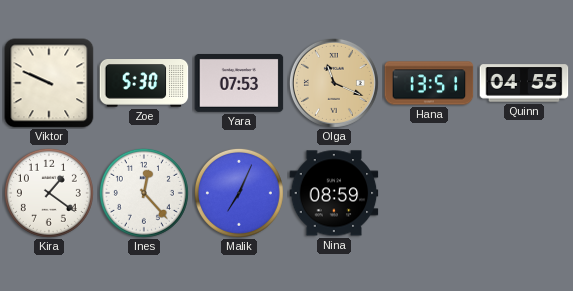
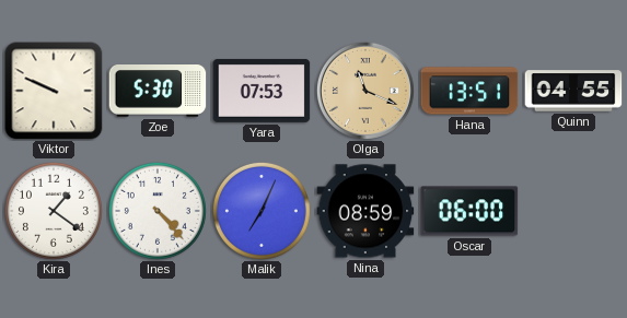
Ines: 12:23 -> 4:23 (158, 211)
Oscar: none -> 06:00 (469, 211)
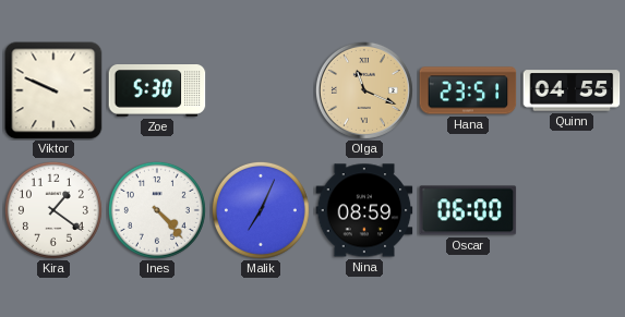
Yara: 07:53 -> none (262, 91)
Hana: 13:51 -> 23:51 (468, 90)
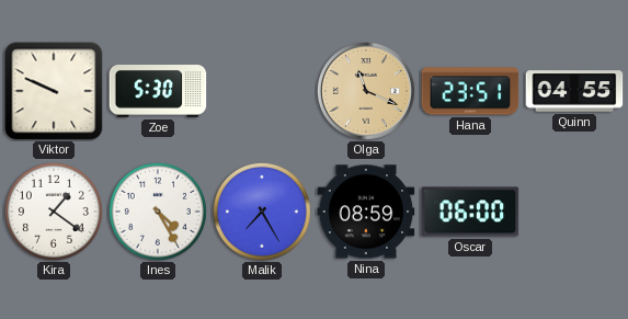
Ines: 4:23 -> 4:25 (158, 212)
Malik: 7:04 -> 7:25 (262, 212)
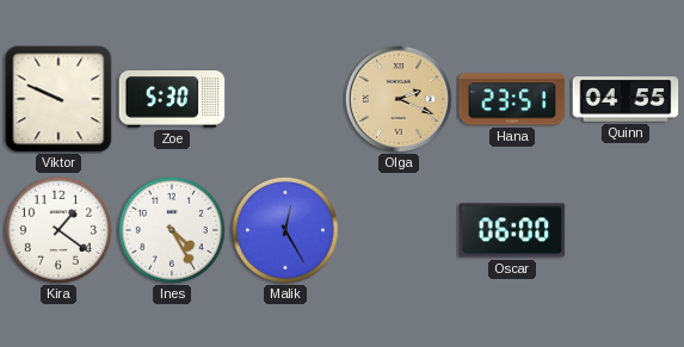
Olga: 11:19 -> 2:19 (399, 99)
Malik: 7:25 -> 12:25 (285, 230)
Nina: 08:59 -> none (366, 212)
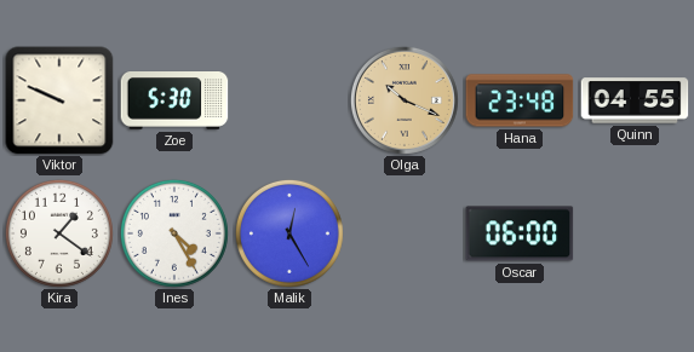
Olga: 2:19 -> 10:19 (405, 100)
Hana: 23:51 -> 23:48 (520, 100)
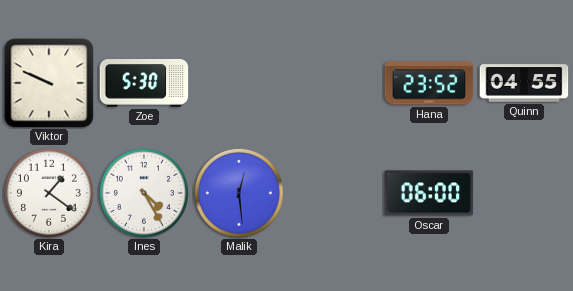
Olga: 10:19 -> none (405, 100)
Hana: 23:48 -> 23:52 (429, 83)
Malik: 12:25 -> 12:29 (239, 193)
